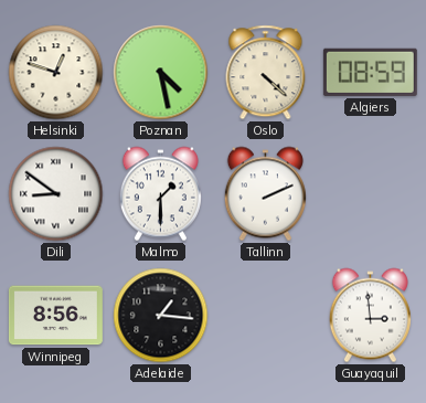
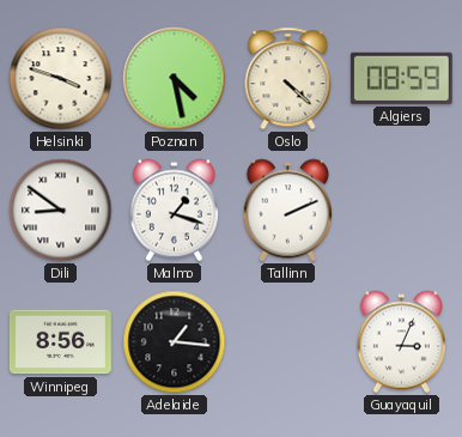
Helsinki: 12:48 -> 3:48 (61, 79)
Malmo: 1:30 -> 1:18 (174, 211)
Guayaquil: 2:59 -> 3:04 (401, 342)
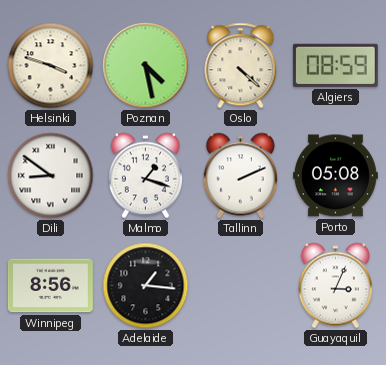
Porto: none -> 05:08 (335, 176)
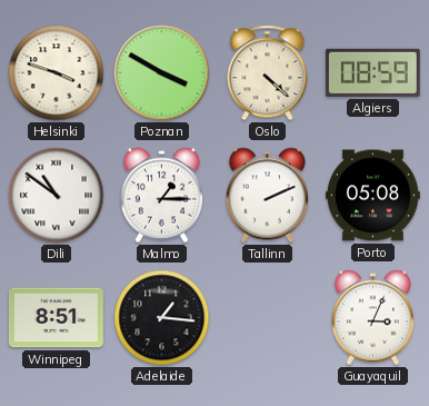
Poznan: 4:28 -> 3:50 (162, 73)
Dili: 8:51 -> 10:51 (57, 196)
Malmo: 1:18 -> 1:15 (161, 196)
Winnipeg: 8:56 -> 8:51 (56, 318)
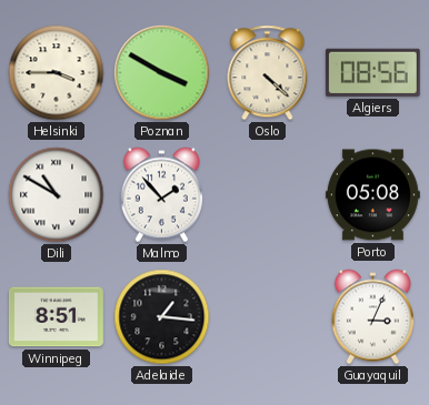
Helsinki: 3:48 -> 3:45 (57, 73)
Algiers: 08:59 -> 08:56 (372, 72)
Dili: 10:51 -> 10:50 (57, 195)
Malmo: 1:15 -> 1:53 (161, 195)
Tallinn: 2:11 -> none (267, 196)
